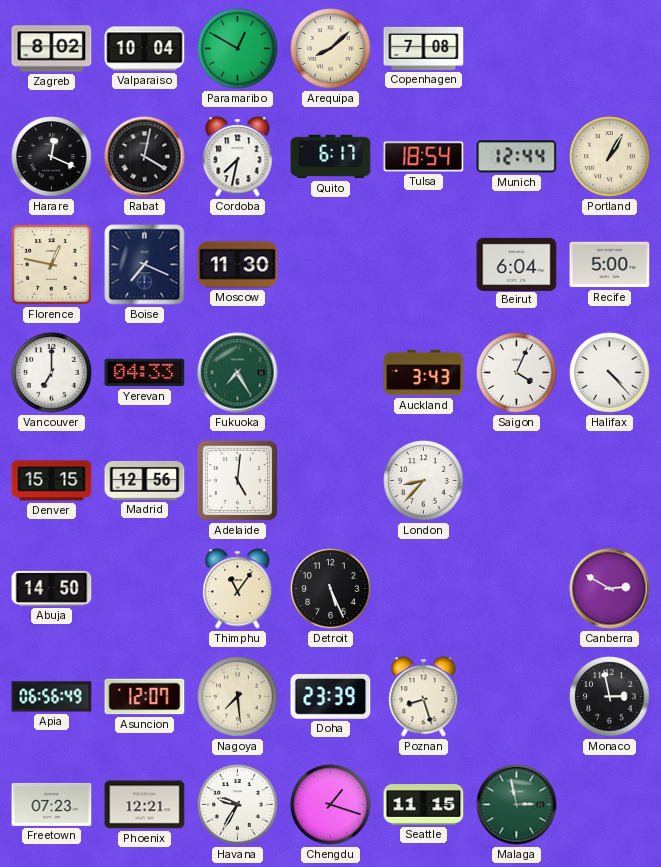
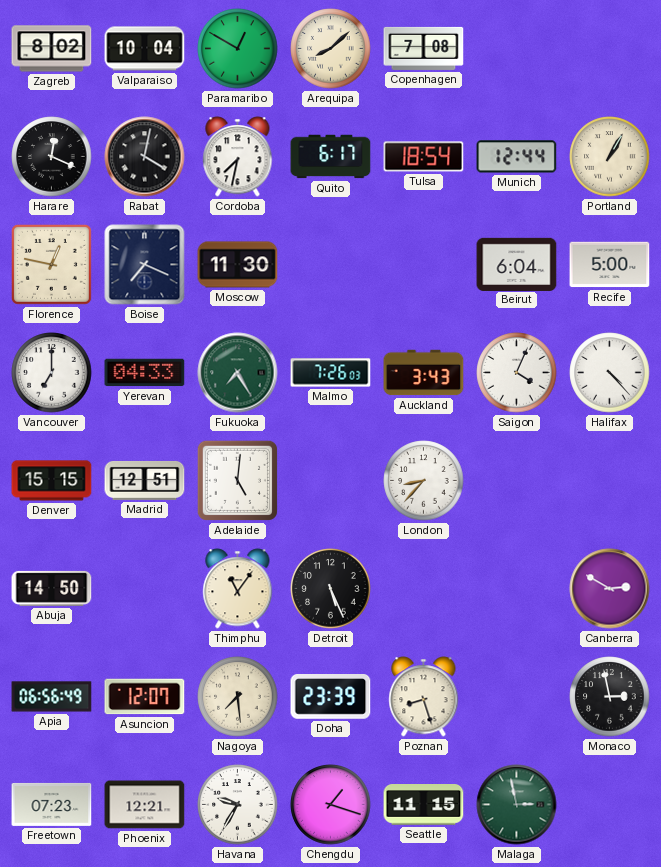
Malmo: none -> 7:26 (331, 373)
Madrid: 12:56 -> 12:51 (145, 480)
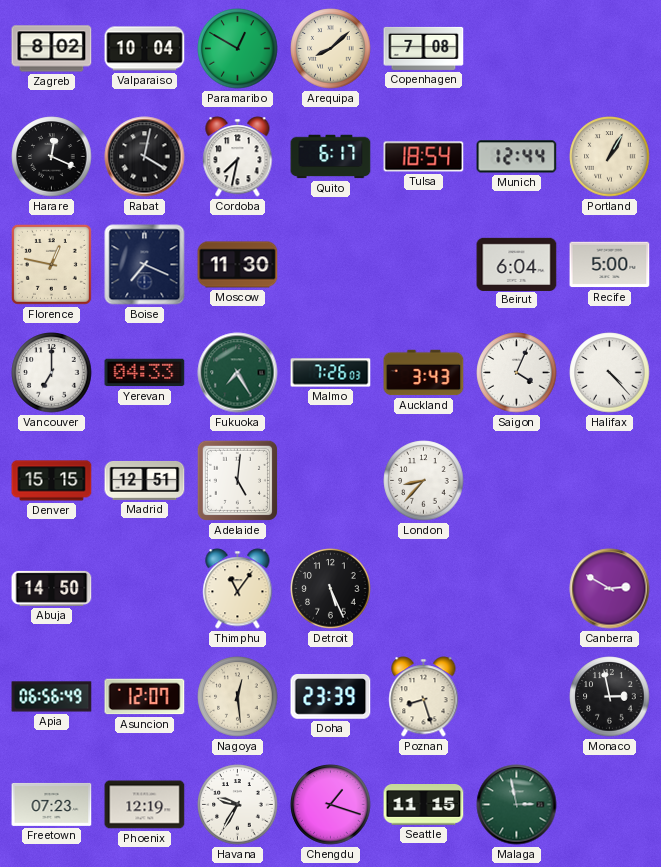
Nagoya: 7:29 -> 12:29 (238, 697)
Phoenix: 12:21 -> 12:19 (145, 805)
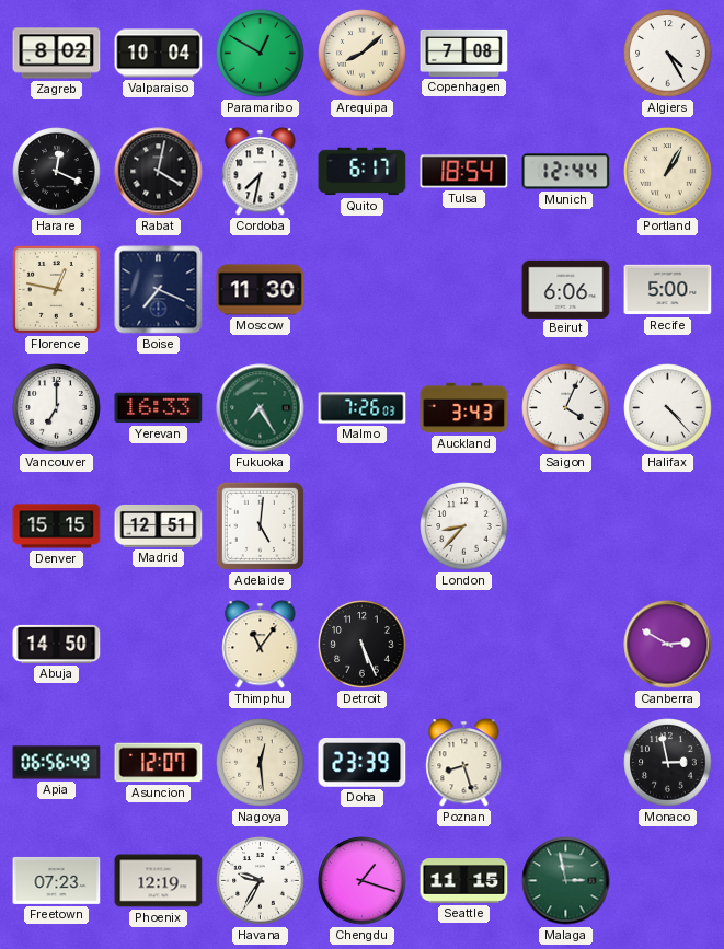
Algiers: none -> 4:25 (668, 54)
Beirut: 6:04 -> 6:06 (566, 289)
Yerevan: 04:33 -> 16:33 (159, 408)
